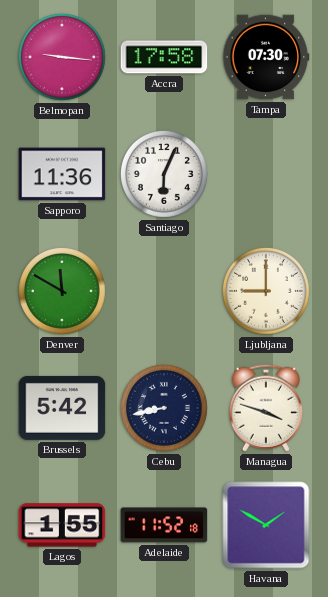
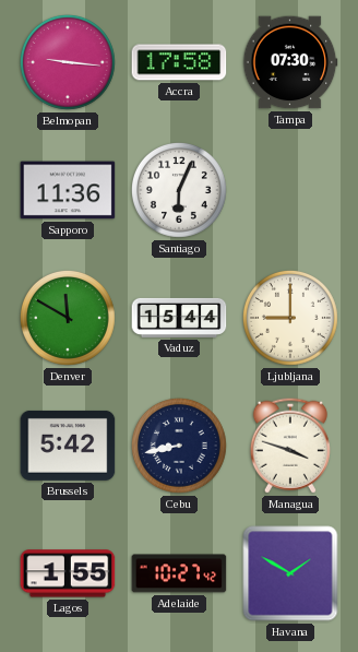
Vaduz: none -> 15:44 (179, 318)
Adelaide: 11:52 -> 10:27 (179, 573)
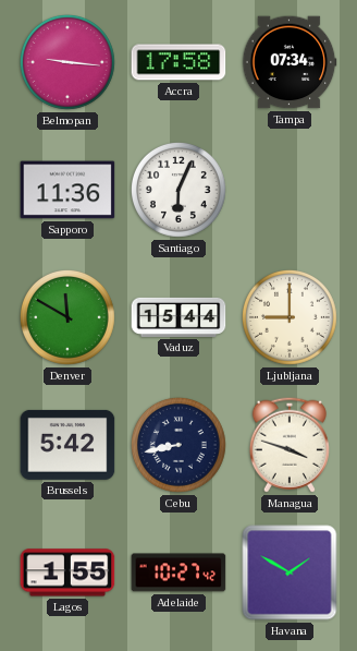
Tampa: 07:30 -> 07:34 (290, 62)
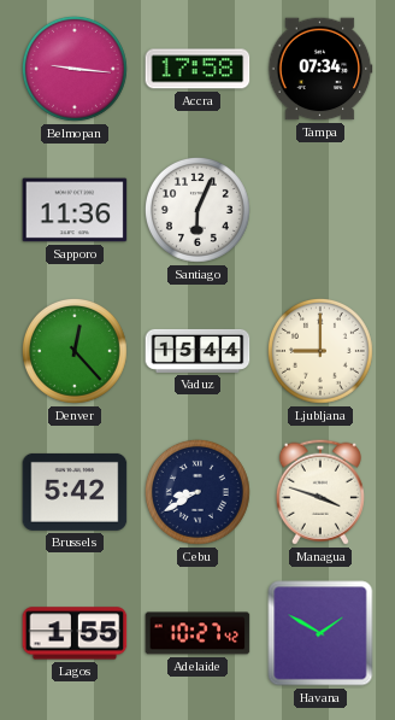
Denver: 11:50 -> 12:23 (75, 351)
Cebu: 8:43 -> 8:40 (197, 492)
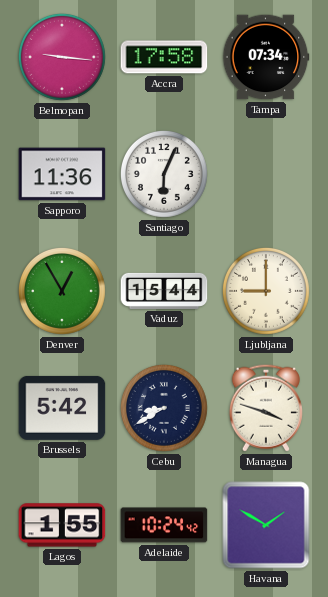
Denver: 12:23 -> 12:55 (62, 291)
Adelaide: 10:27 -> 10:24 (164, 525)
